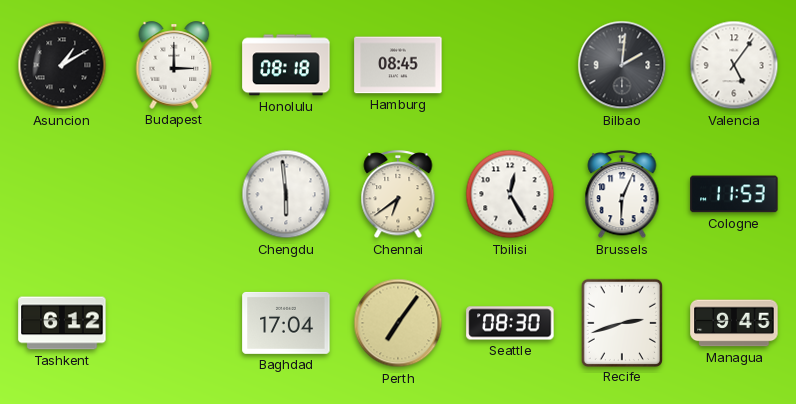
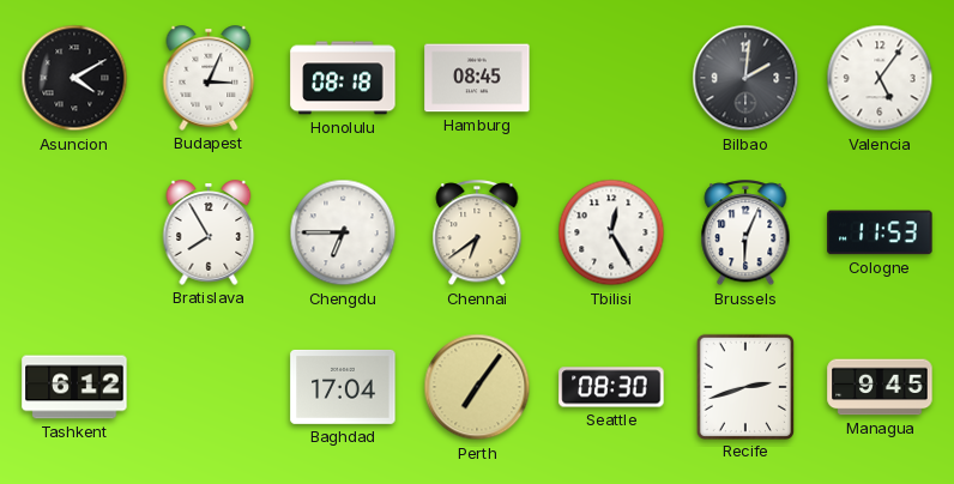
Asuncion: 1:10 -> 4:10 (74, 78)
Budapest: 3:00 -> 3:04 (209, 78)
Bratislava: none -> 7:55 (209, 232)
Chengdu: 5:59 -> 6:45 (343, 232)
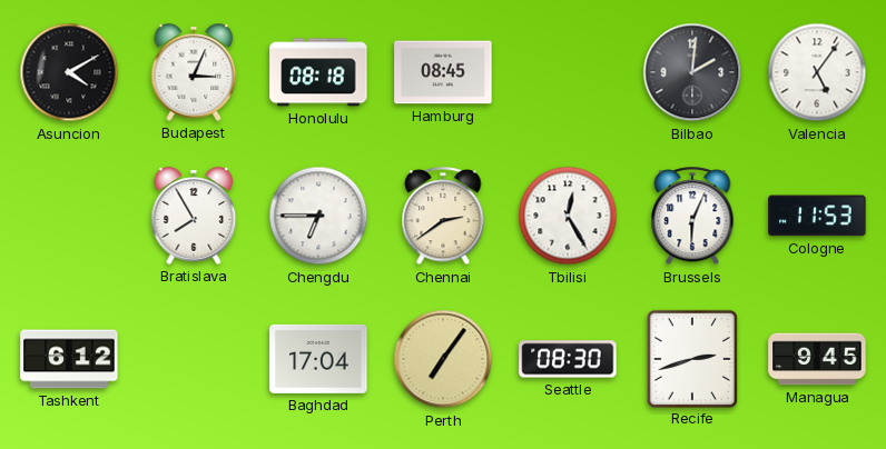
Chennai: 6:39 -> 2:39 (443, 217)
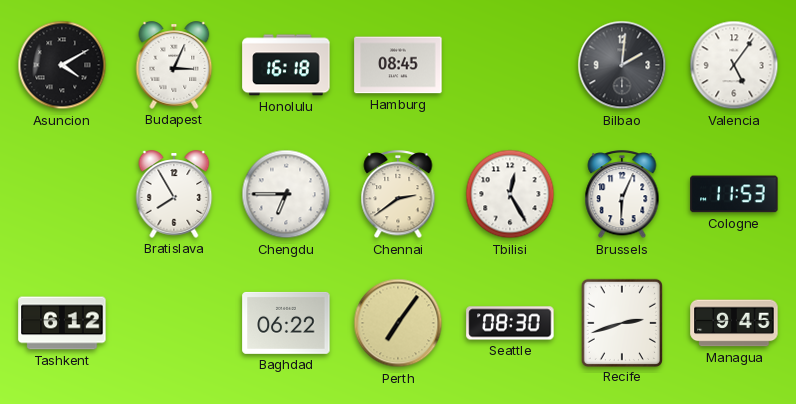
Honolulu: 08:18 -> 16:18 (286, 65)
Baghdad: 17:04 -> 06:22 (286, 323)
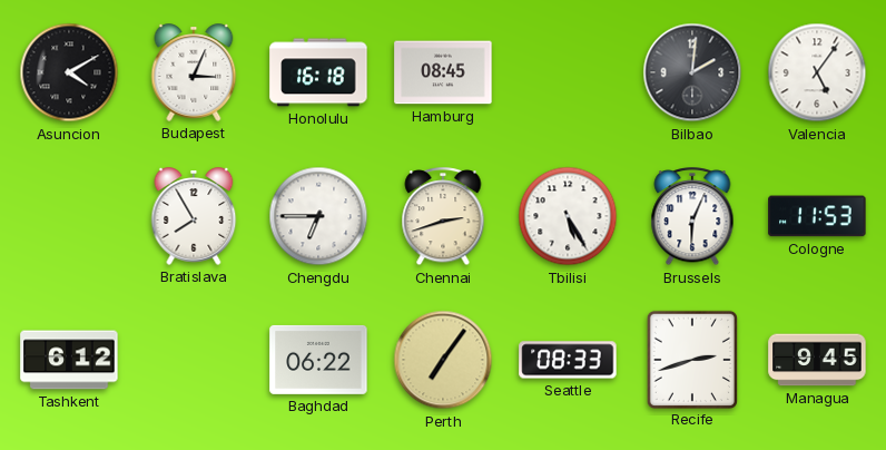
Chennai: 2:39 -> 2:42 (443, 217)
Tbilisi: 12:25 -> 5:25 (568, 216)
Seattle: 08:30 -> 08:33 (568, 360)
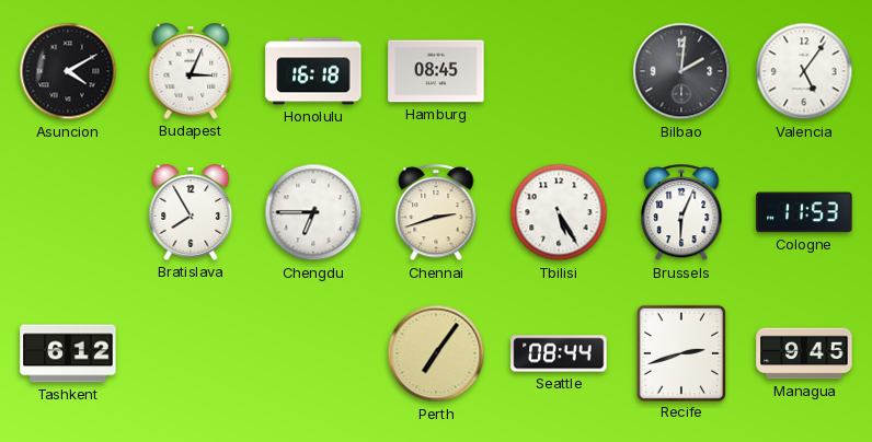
Baghdad: 06:22 -> none (318, 360)
Seattle: 08:33 -> 08:44 (559, 353)
